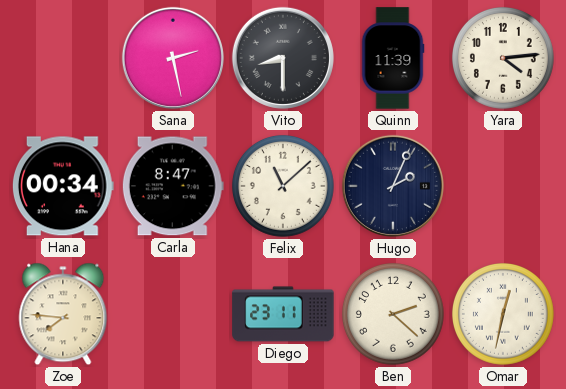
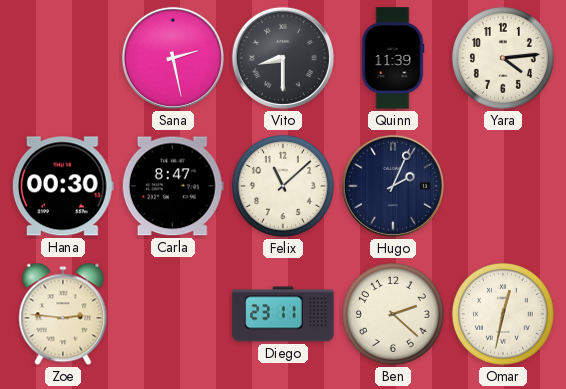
Hana: 00:34 -> 00:30 (63, 186)
Zoe: 7:46 -> 2:46 (63, 314)
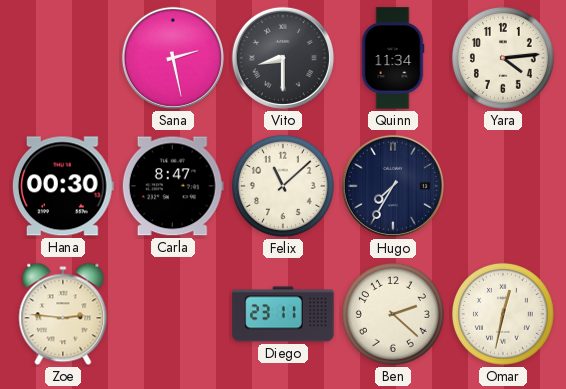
Quinn: 11:39 -> 11:34 (393, 58)
Hugo: 2:04 -> 7:35 (393, 186)
